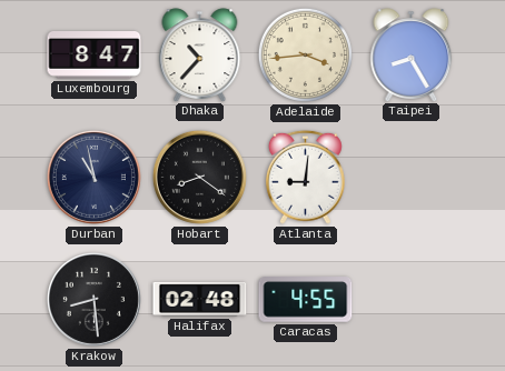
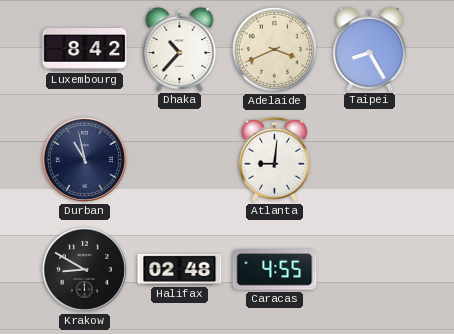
Luxembourg: 8:47 -> 8:42 (85, 50)
Adelaide: 3:44 -> 3:41 (274, 49)
Hobart: 8:21 -> none (199, 177)
Krakow: 8:29 -> 8:50 (84, 269)
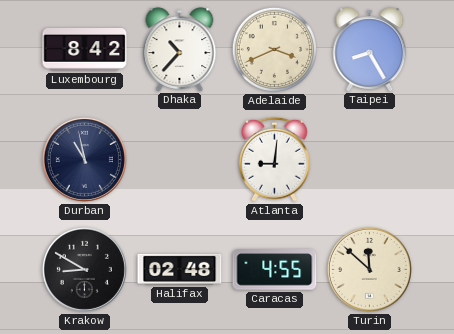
Turin: none -> 11:52 (369, 269)
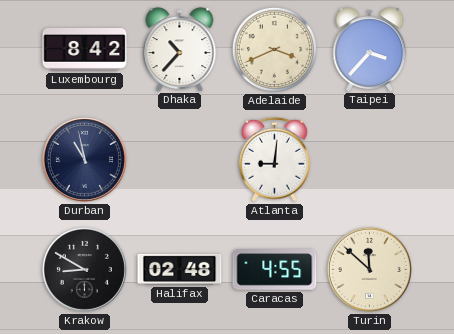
Taipei: 8:25 -> 3:37 (370, 49)
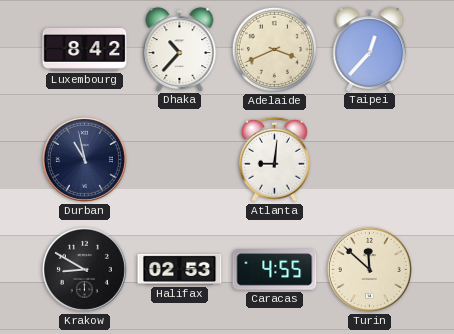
Taipei: 3:37 -> 12:37 (370, 49)
Halifax: 02:48 -> 02:53 (180, 269)
